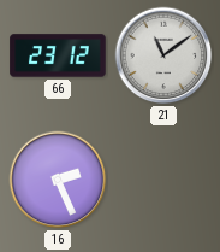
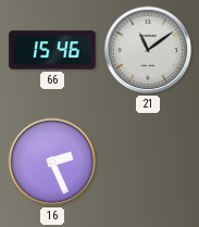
66: 23:12 -> 15:46 (52, 50)
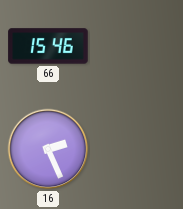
21: 11:09 -> none (148, 50)
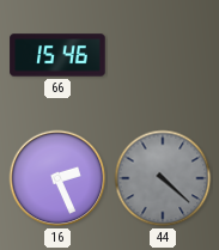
44: none -> 4:22 (163, 178)
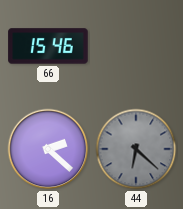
16: 2:26 -> 2:22 (48, 149)
44: 4:22 -> 6:22 (136, 149)
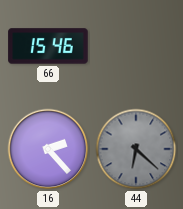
16: 2:22 -> 2:23 (48, 149)
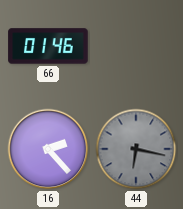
66: 15:46 -> 01:46 (48, 46)
44: 6:22 -> 6:17 (136, 149)
